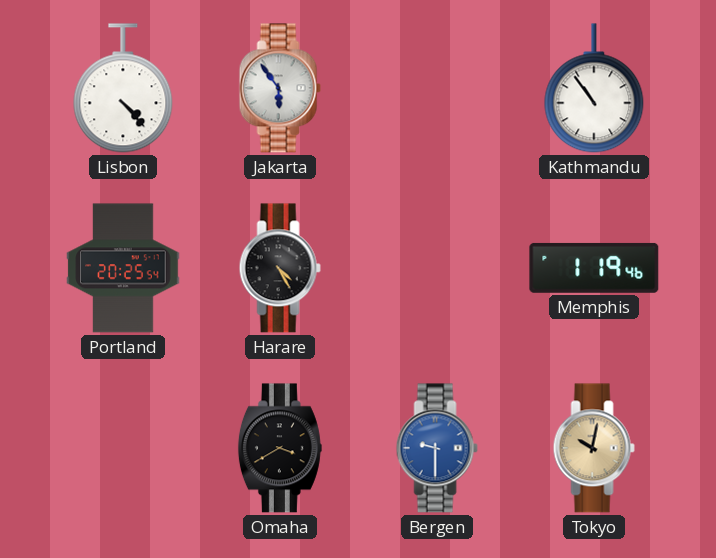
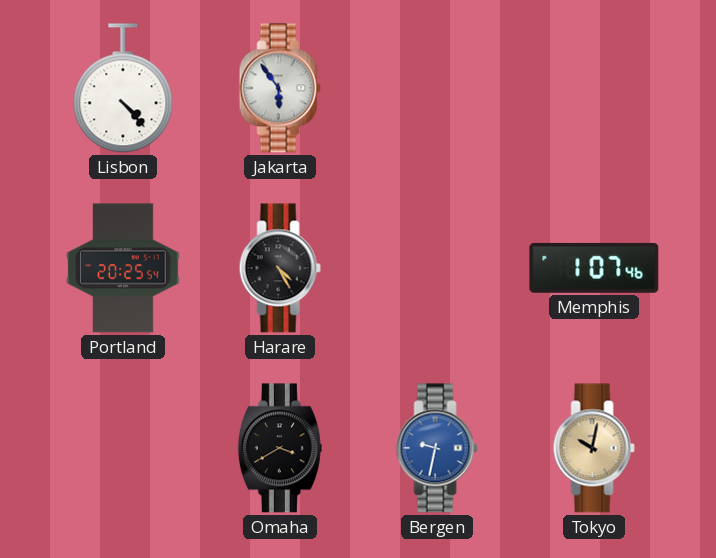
Kathmandu: 10:54 -> none (594, 88)
Memphis: 1:19 -> 1:07 (594, 268)
Bergen: 9:30 -> 9:32 (437, 448)
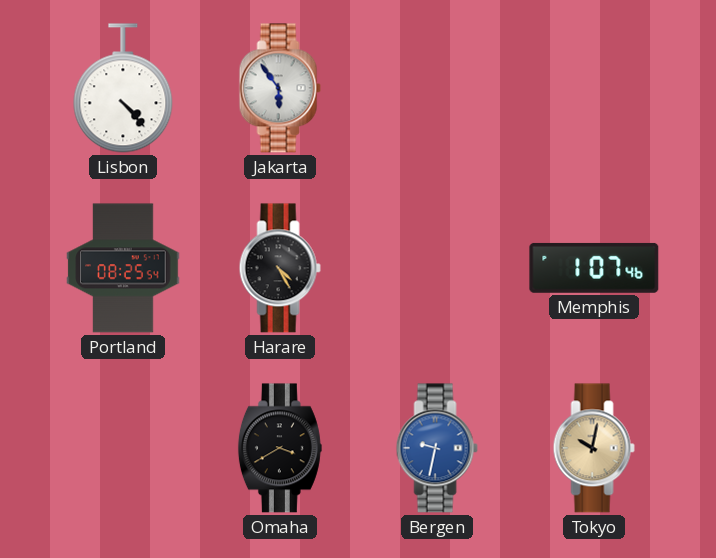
Portland: 20:25 -> 08:25 (123, 268)
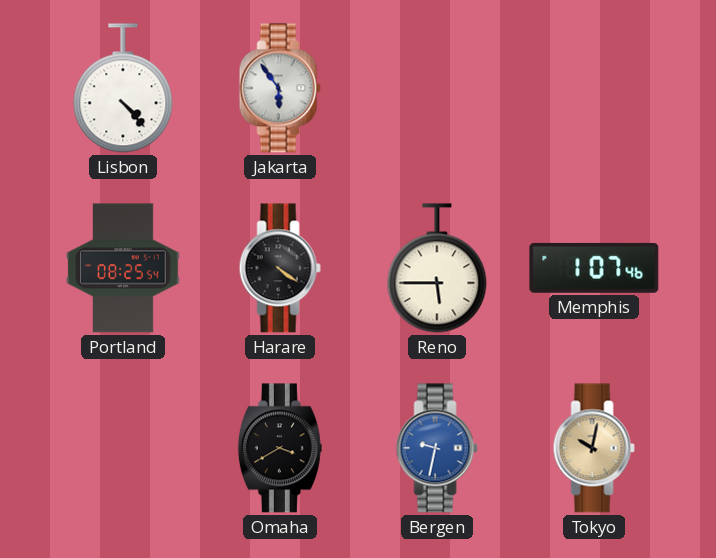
Harare: 4:25 -> 4:21 (280, 268)
Reno: none -> 5:45 (437, 268)
